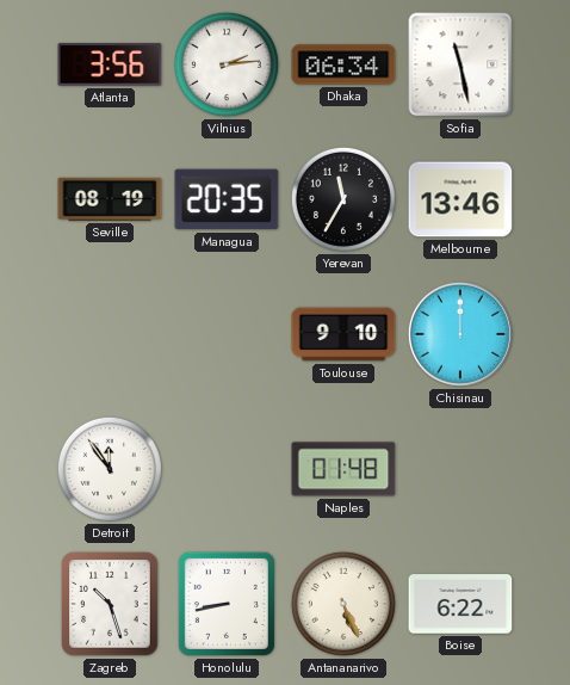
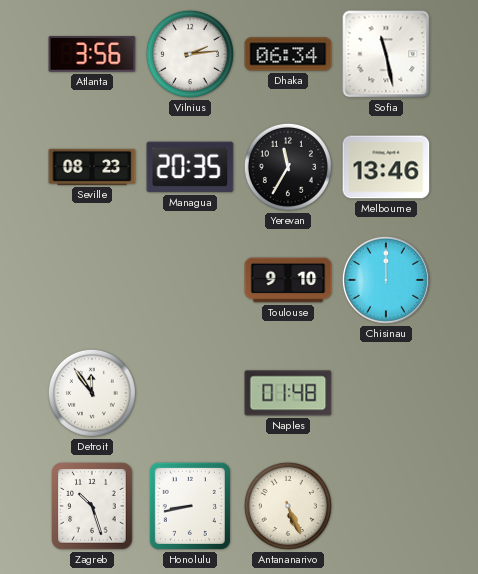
Seville: 08:19 -> 08:23 (92, 167)
Boise: 6:22 -> none (460, 604)
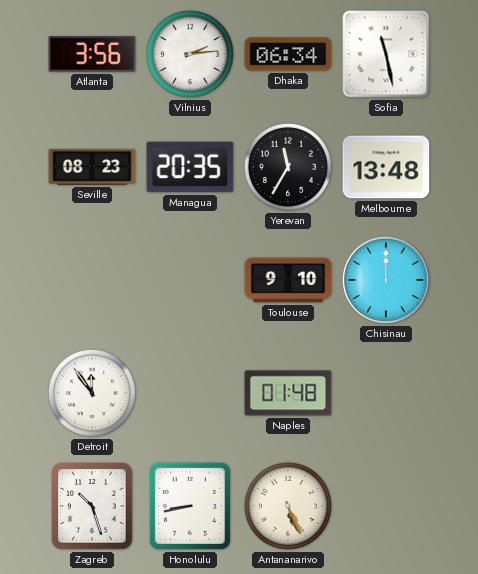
Melbourne: 13:46 -> 13:48 (386, 167)
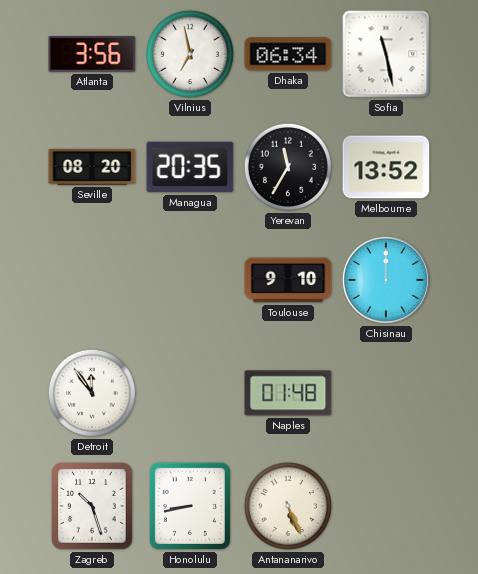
Vilnius: 2:14 -> 6:58 (190, 54)
Seville: 08:23 -> 08:20 (92, 167)
Melbourne: 13:48 -> 13:52 (386, 167)
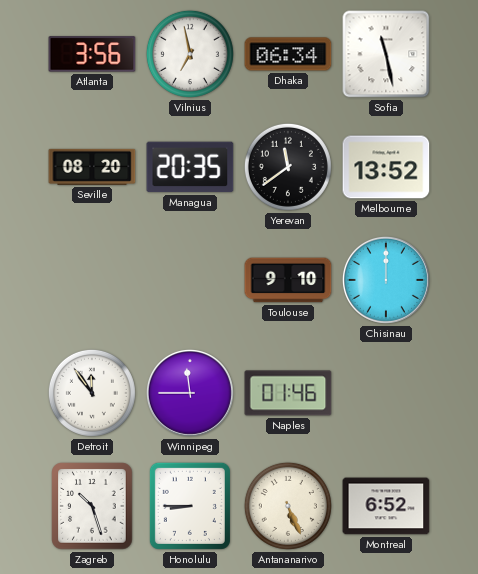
Yerevan: 11:35 -> 11:39 (288, 167)
Winnipeg: none -> 11:45 (190, 393)
Naples: 01:48 -> 01:46 (288, 393)
Honolulu: 8:43 -> 8:45 (190, 506)
Montreal: none -> 6:52 (386, 506)
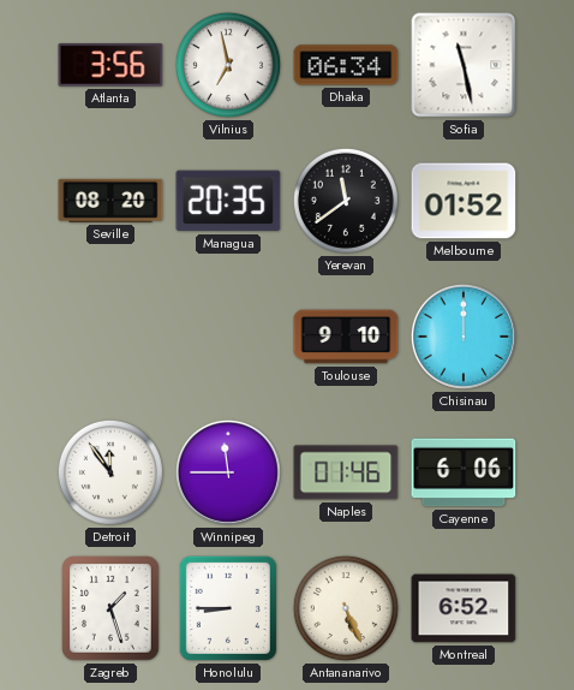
Melbourne: 13:52 -> 01:52 (464, 201)
Cayenne: none -> 6:06 (464, 472)
Zagreb: 10:27 -> 1:27 (110, 608)
